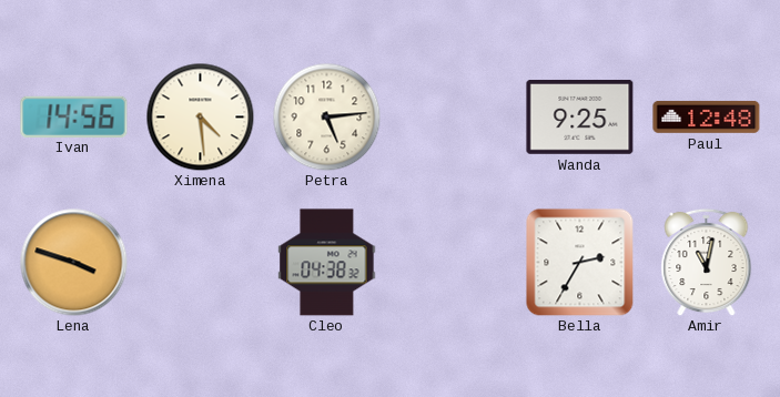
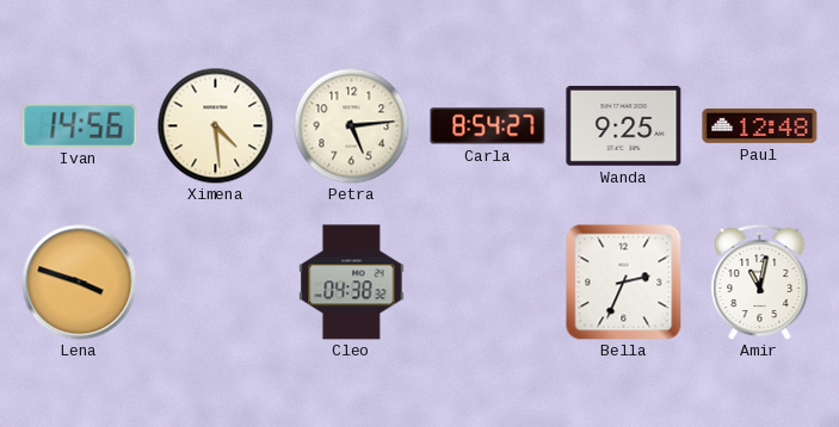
Carla: none -> 8:54 (488, 126)
Bella: 2:35 -> 2:34 (624, 283)
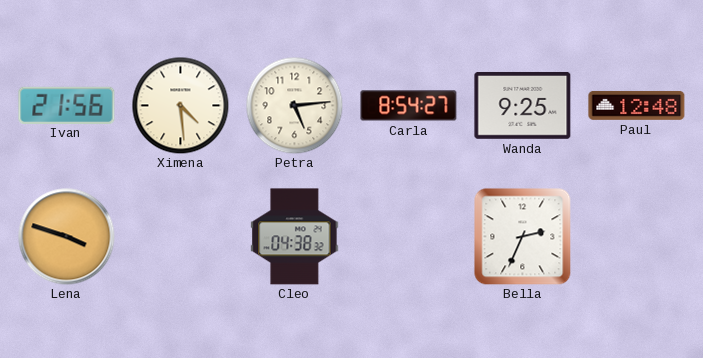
Ivan: 14:56 -> 21:56 (67, 105)
Amir: 11:02 -> none (760, 281)
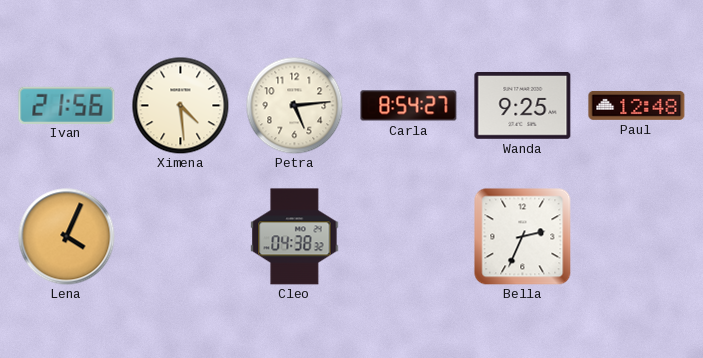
Lena: 3:48 -> 4:04 (67, 237)
